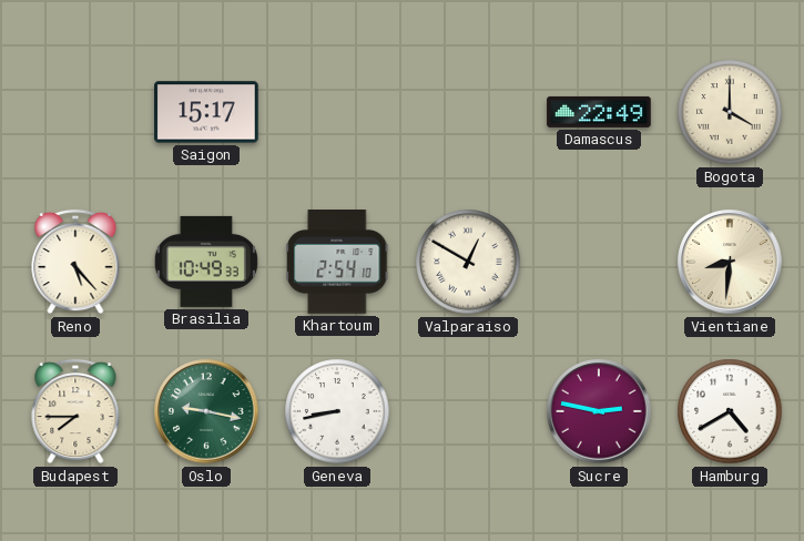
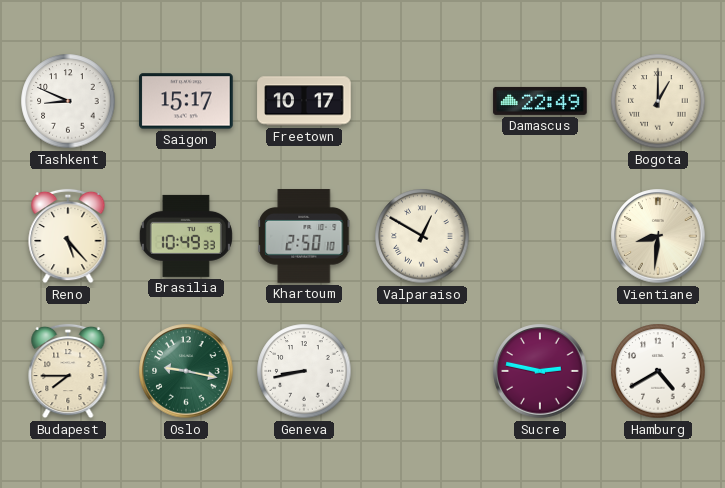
Tashkent: none -> 8:49 (68, 101)
Freetown: none -> 10:17 (304, 101)
Bogota: 4:00 -> 1:00 (658, 101)
Khartoum: 2:54 -> 2:50 (304, 236)
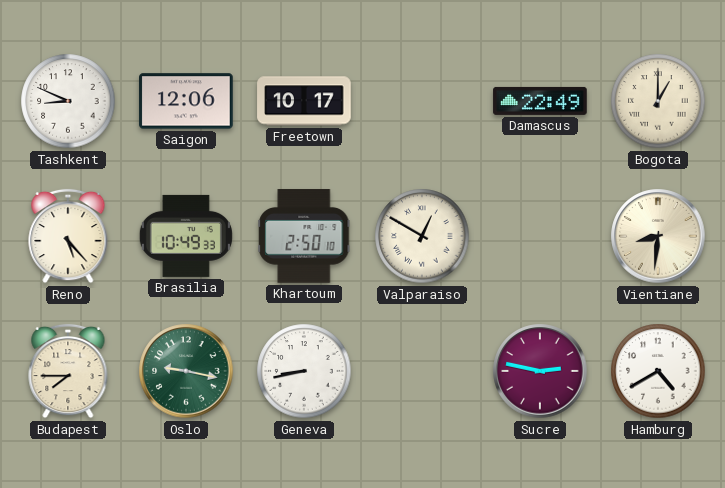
Saigon: 15:17 -> 12:06 (186, 101)
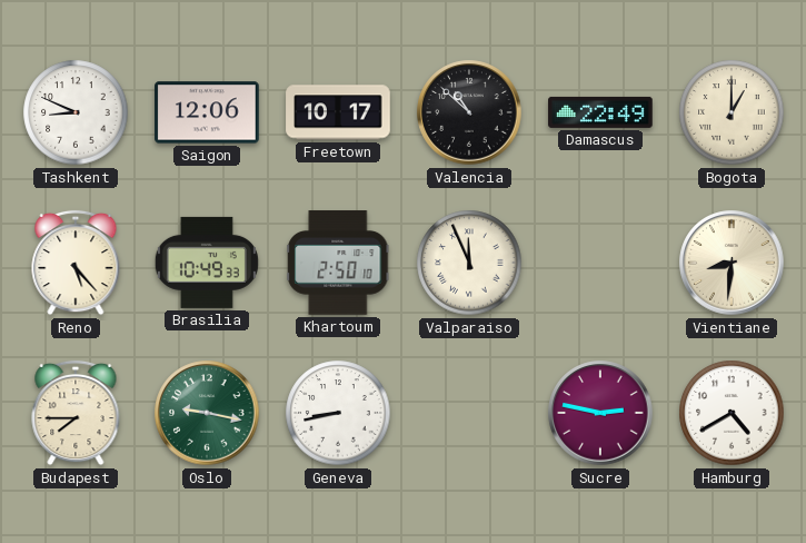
Valencia: none -> 10:52 (469, 112)
Valparaiso: 12:50 -> 11:56 (469, 263)
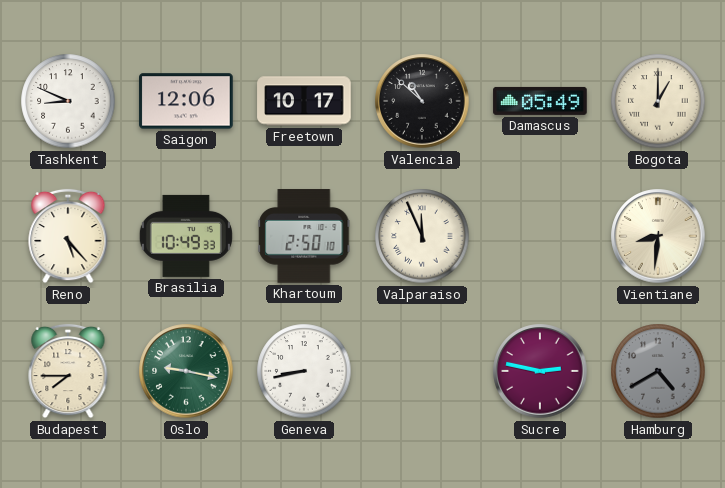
Damascus: 22:49 -> 05:49 (540, 101)
Hamburg dial: white -> grey (658, 371)
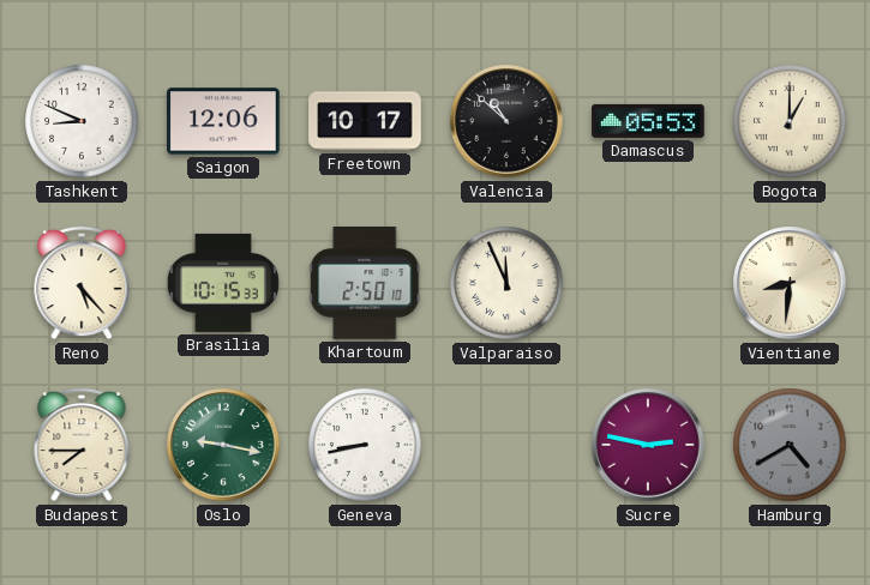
Damascus: 05:49 -> 05:53 (648, 121)
Brasilia: 10:49 -> 10:15 (223, 283)
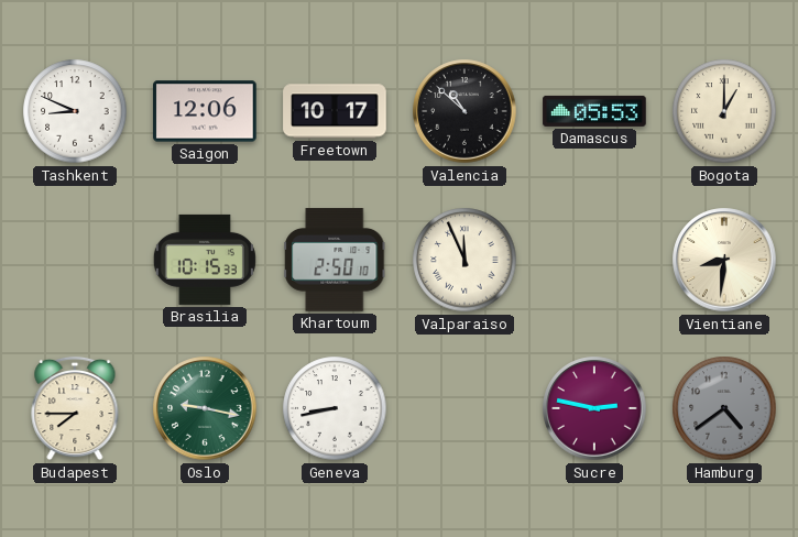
Reno: 5:23 -> none (82, 283)
Hamburg: 4:40 -> 4:39 (724, 408)
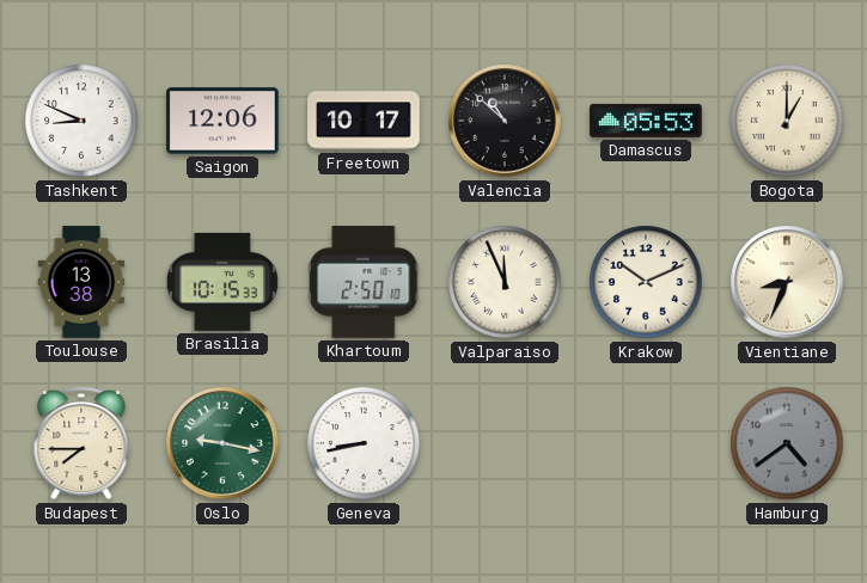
Toulouse: none -> 13:38 (81, 282)
Krakow: none -> 10:11 (646, 282)
Vientiane: 8:31 -> 8:34 (787, 282)
Sucre: 2:47 -> none (594, 408)
